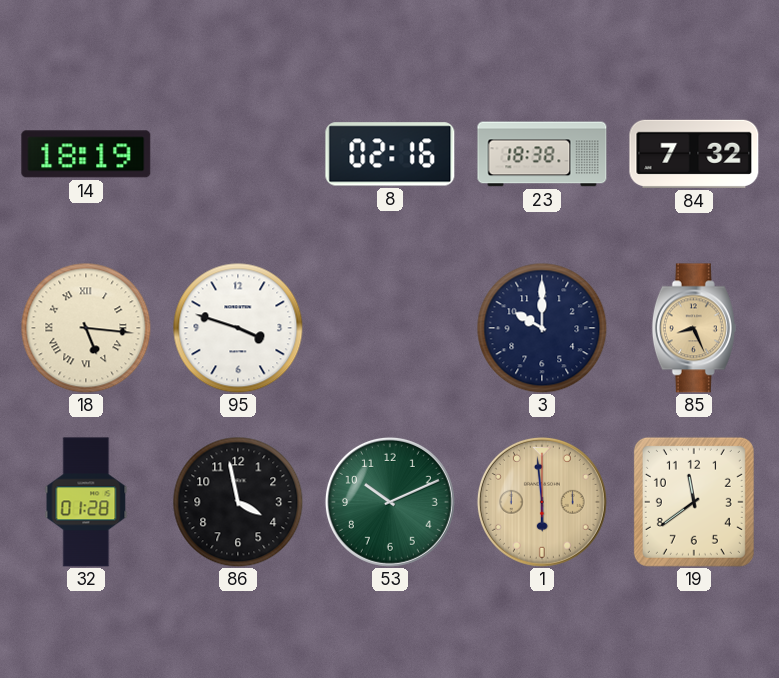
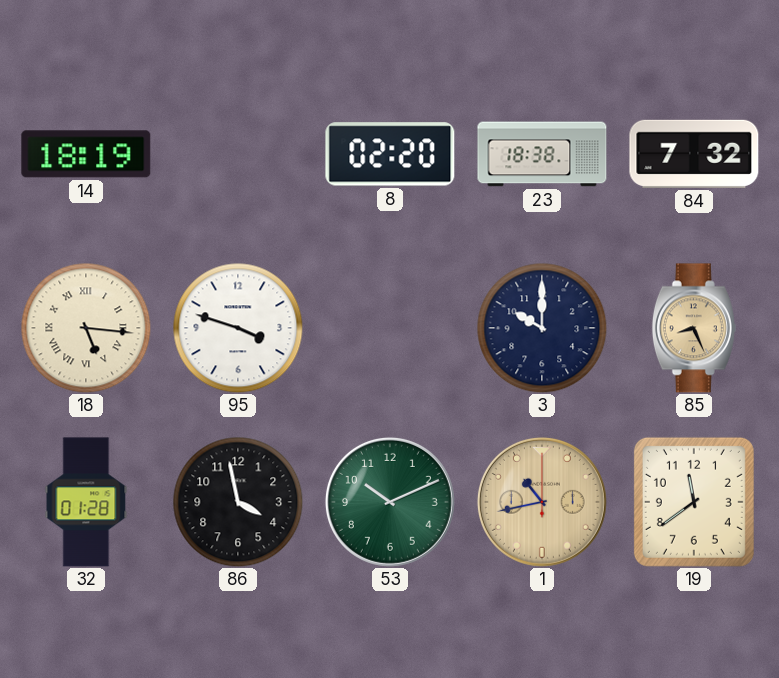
8: 02:16 -> 02:20 (390, 154)
1: 5:59 -> 10:43 (542, 502)
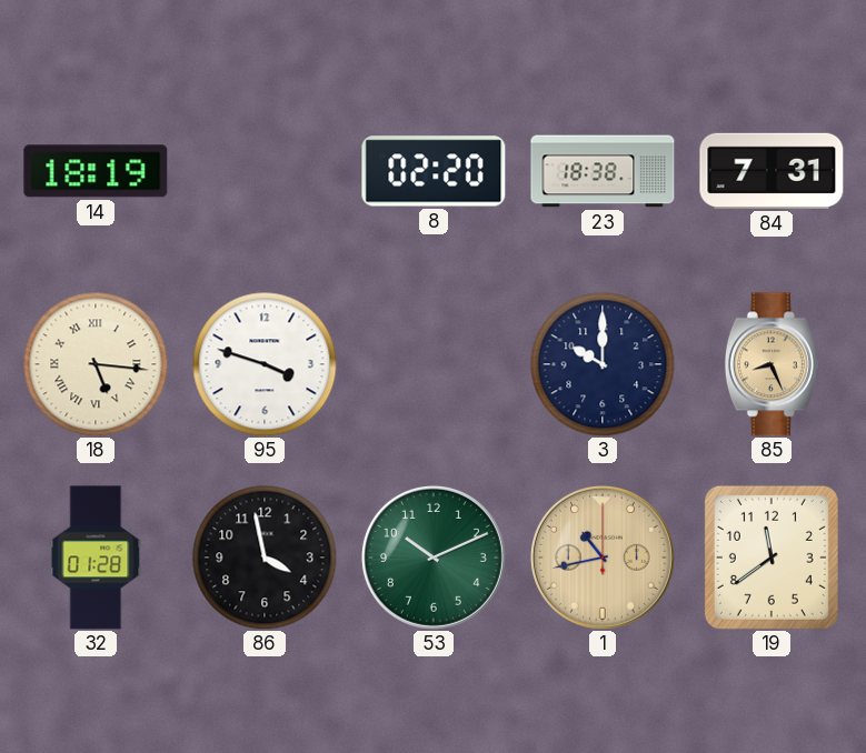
84: 7:32 -> 7:31 (772, 171)
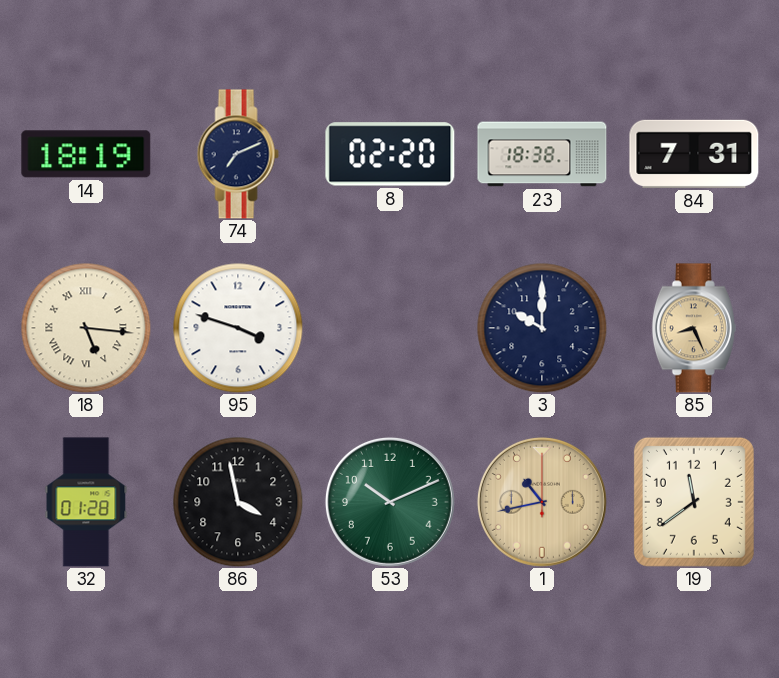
74: none -> 7:11 (238, 154)
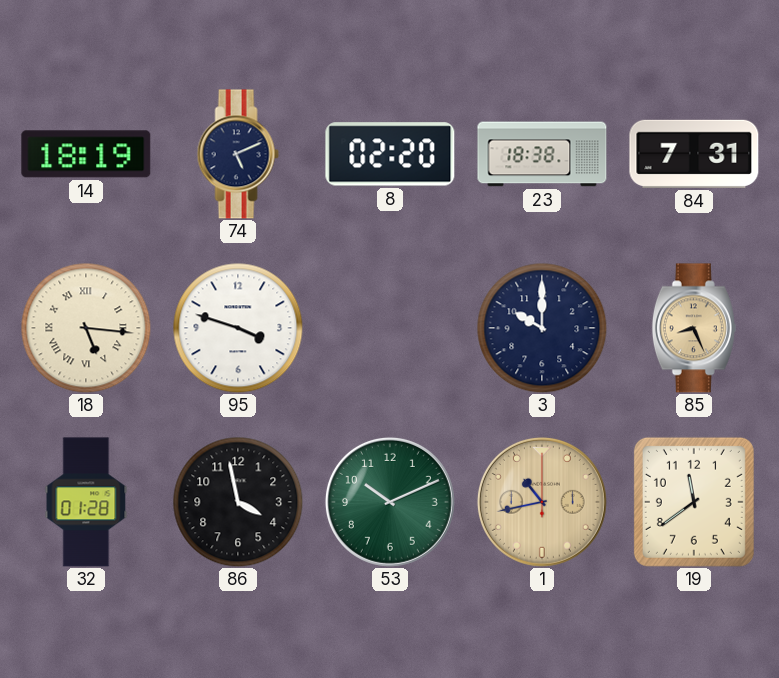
74: 7:11 -> 5:11 (238, 154)
